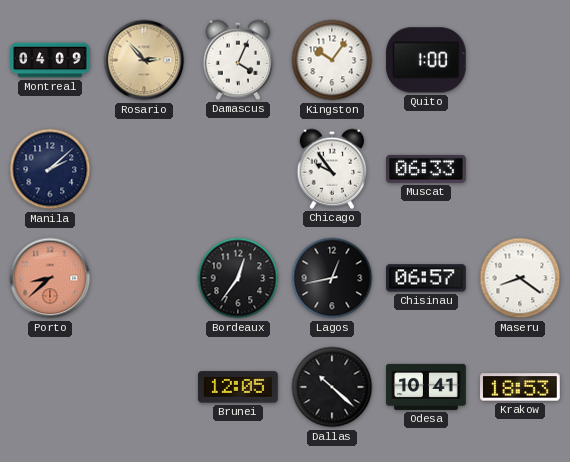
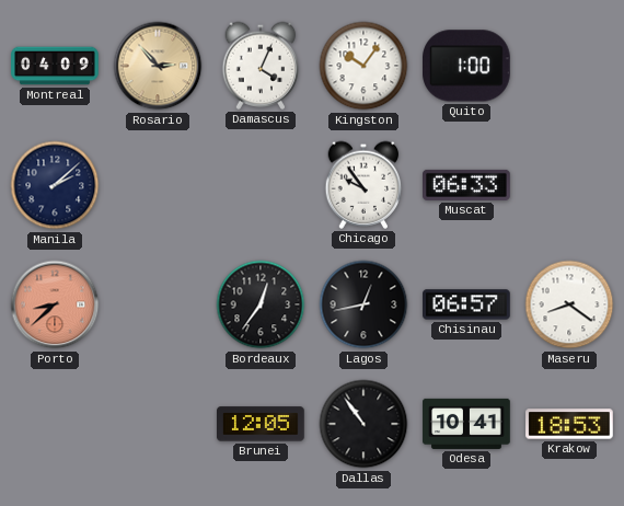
Dallas: 10:22 -> 10:54 (363, 424)
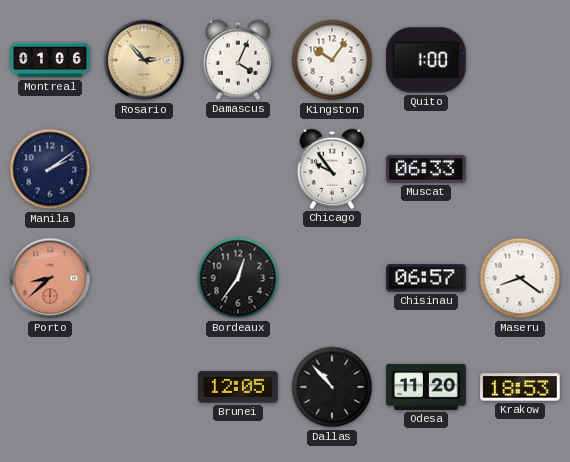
Montreal: 04:09 -> 01:06 (50, 60)
Manila: 2:08 -> 2:09 (50, 169)
Lagos: 12:43 -> none (363, 304)
Dallas: 10:54 -> 10:53 (332, 387)
Odesa: 10:41 -> 11:20 (426, 387)
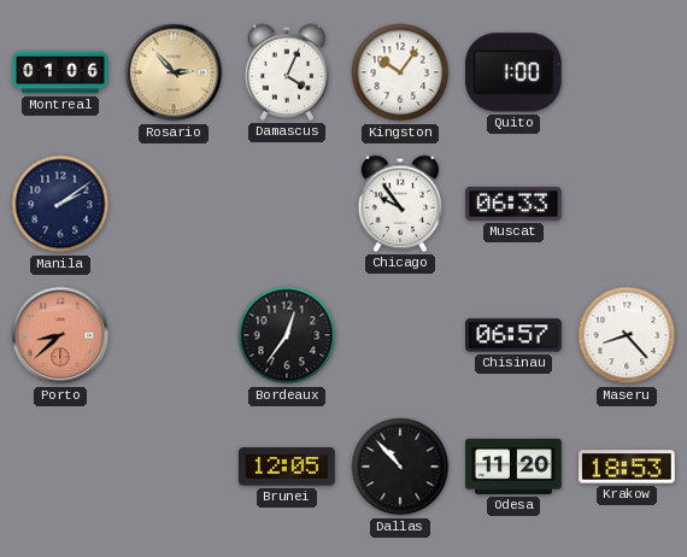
Maseru: 8:21 -> 8:23 (627, 335)
